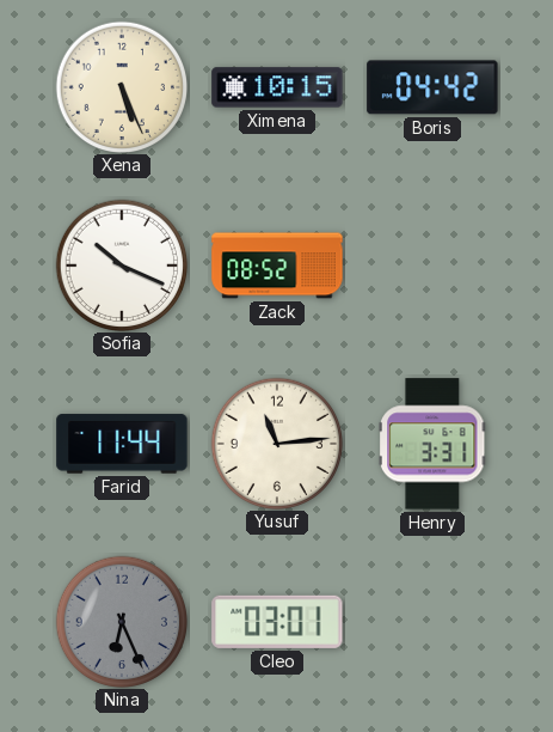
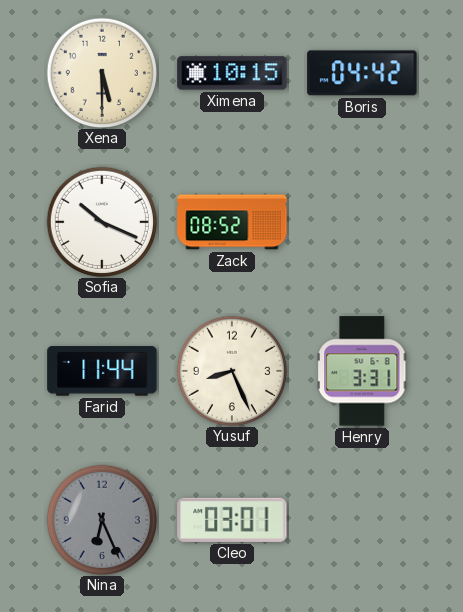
Xena: 5:26 -> 5:30 (102, 72)
Yusuf: 11:14 -> 8:26 (232, 370)
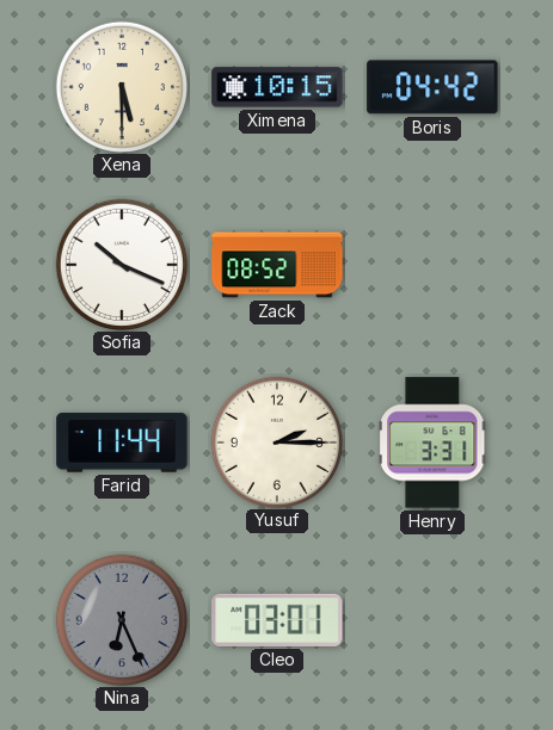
Yusuf: 8:26 -> 2:15 (277, 441)
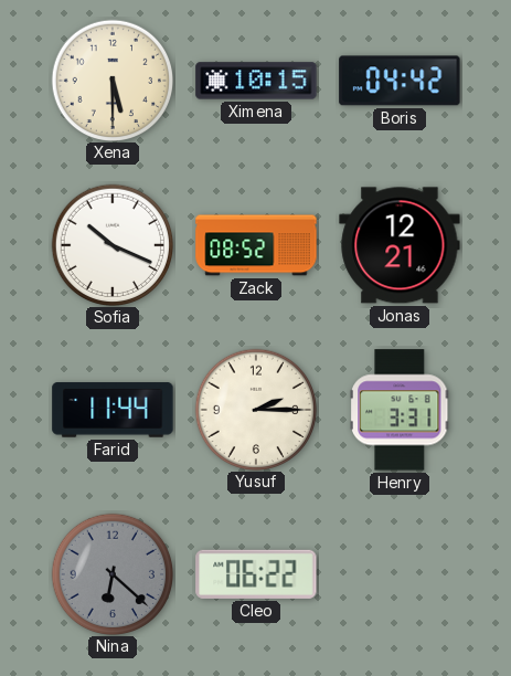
Jonas: none -> 12:21 (400, 245)
Nina: 6:26 -> 6:22 (113, 573)
Cleo: 03:01 -> 06:22 (256, 574)
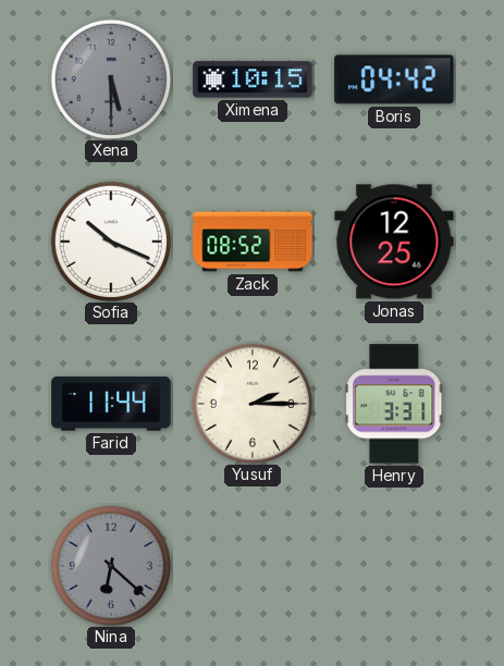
Xena dial: cream -> grey (111, 78)
Jonas: 12:21 -> 12:25 (394, 242)
Cleo: 06:22 -> none (256, 574)
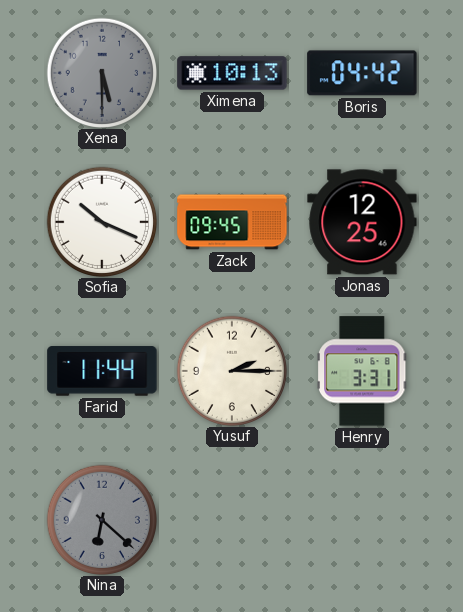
Ximena: 10:15 -> 10:13 (232, 73)
Zack: 08:52 -> 09:45 (232, 222)
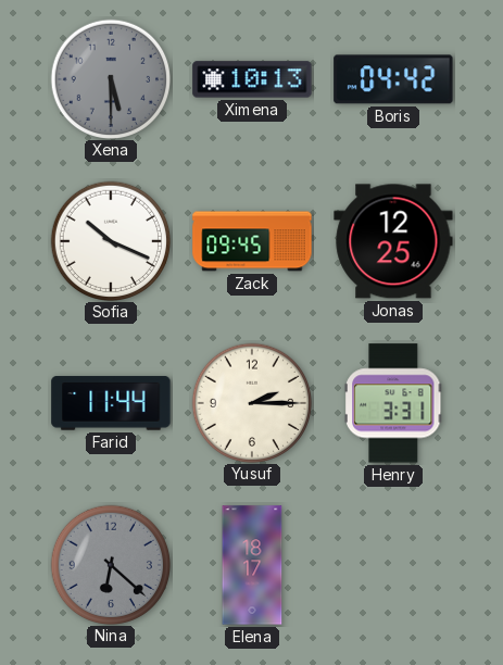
Elena: none -> 18:17 (252, 565)
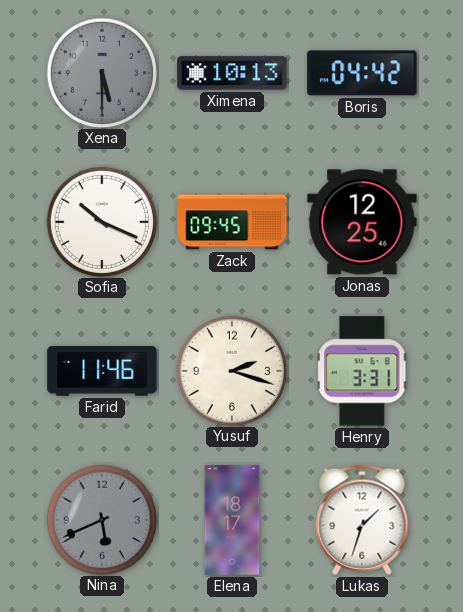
Farid: 11:44 -> 11:46 (102, 371)
Yusuf: 2:15 -> 2:18 (232, 370)
Nina: 6:22 -> 5:41 (102, 519)
Lukas: none -> 1:33 (362, 520)
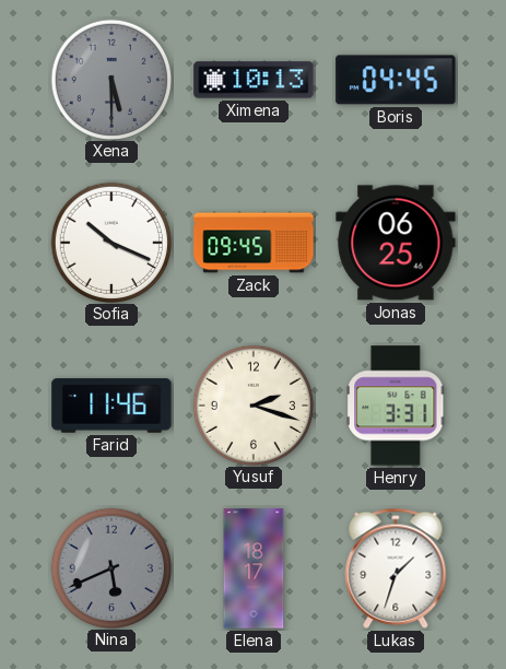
Boris: 04:42 -> 04:45 (396, 80)
Jonas: 12:25 -> 06:25 (396, 243)
